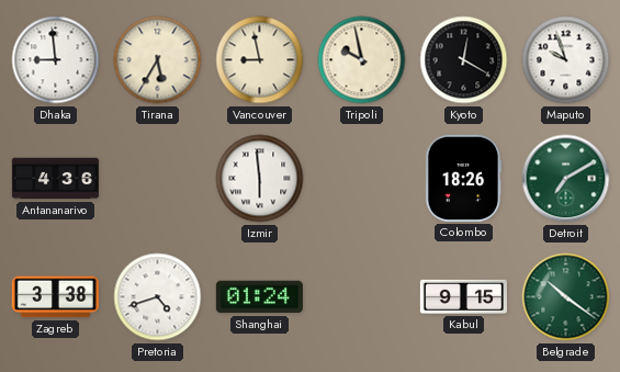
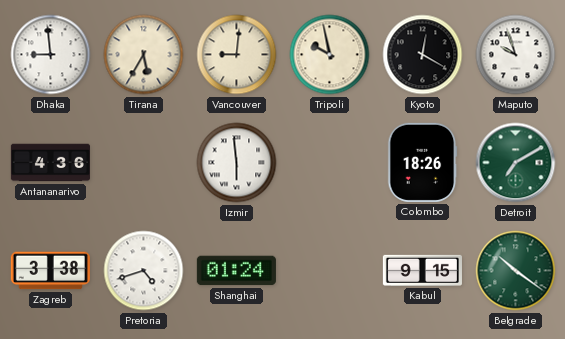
Vancouver: 8:58 -> 9:01 (237, 55)
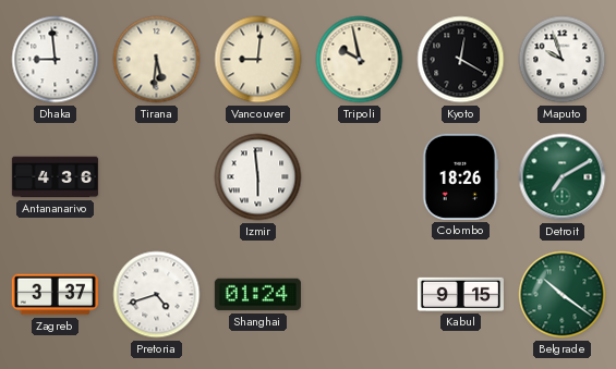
Tirana: 5:35 -> 5:31 (157, 60)
Zagreb: 3:38 -> 3:37 (55, 295)
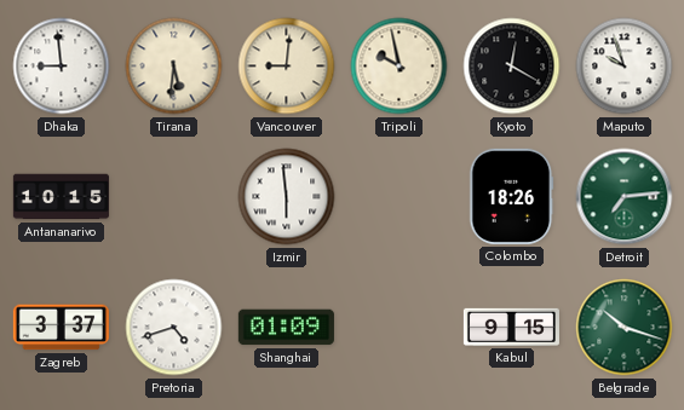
Antananarivo: 4:36 -> 10:15 (61, 197)
Detroit: 7:10 -> 7:14 (625, 197)
Shanghai: 01:24 -> 01:09 (286, 328)
Belgrade: 10:21 -> 10:18 (625, 328)
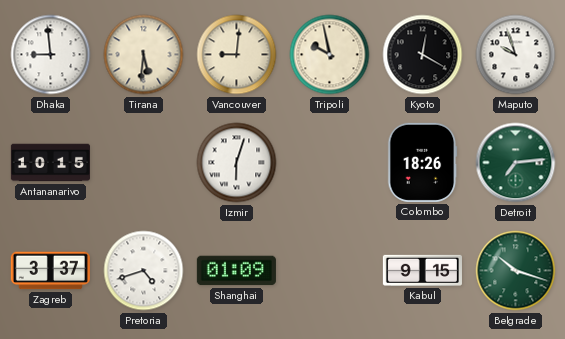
Izmir: 5:59 -> 6:03 (237, 163)
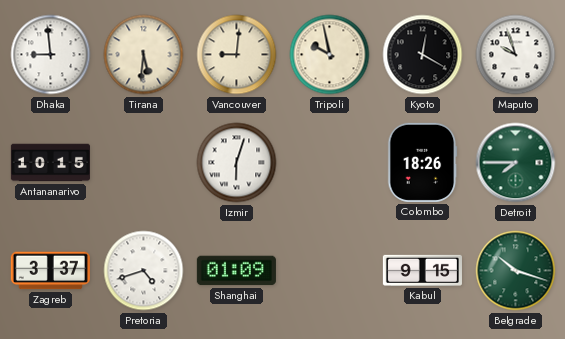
Detroit: 7:14 -> 7:45 (516, 163)
